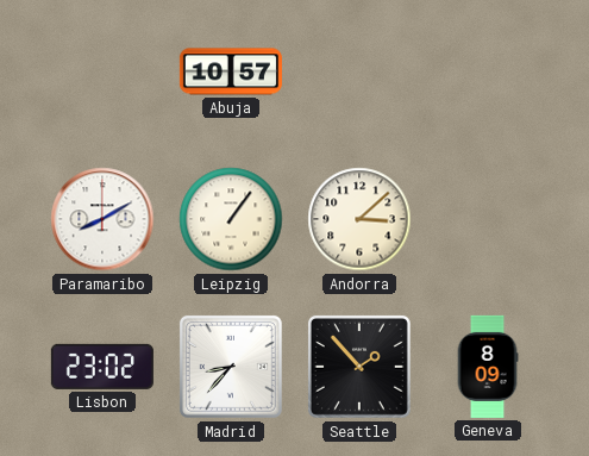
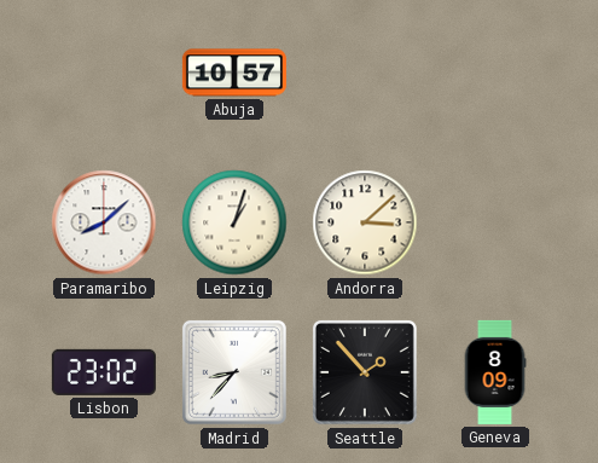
Paramaribo: 8:10 -> 8:08 (104, 222)
Leipzig: 1:06 -> 1:03 (234, 222)
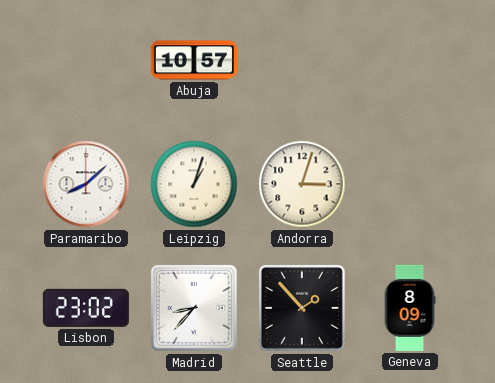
Andorra: 3:08 -> 3:03 (302, 184)
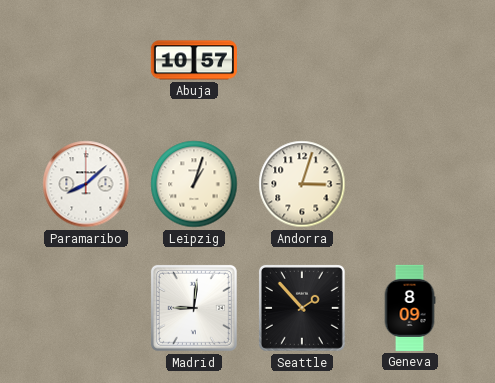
Lisbon: 23:02 -> none (86, 308)
Madrid: 8:37 -> 9:01 (194, 308)
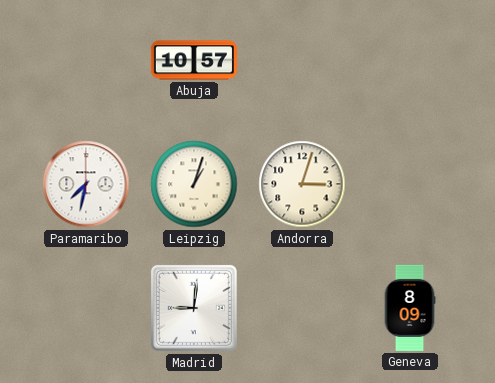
Paramaribo: 8:08 -> 7:32 (86, 184)
Seattle: 1:53 -> none (302, 308)
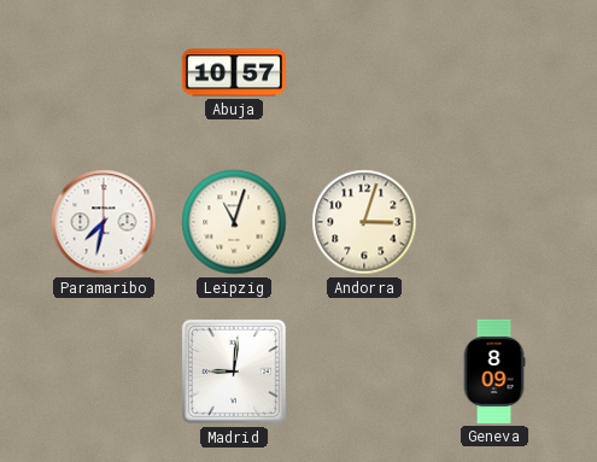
Leipzig: 1:03 -> 11:03 (234, 222)
